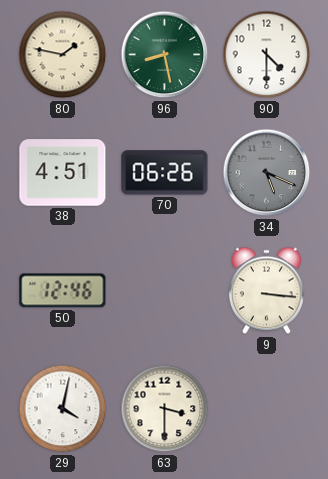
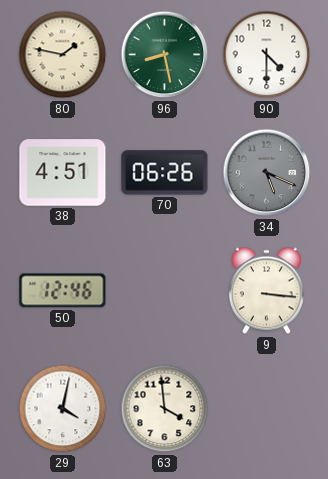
63: 3:30 -> 3:59 (165, 409)
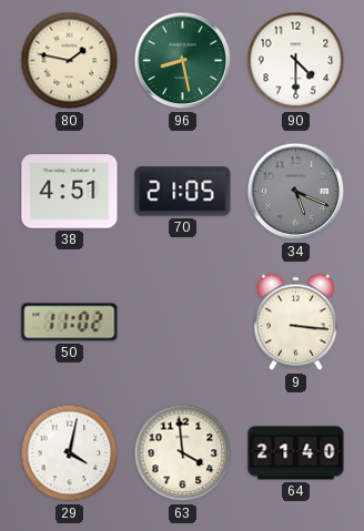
70: 06:26 -> 21:05 (183, 192)
50: 12:46 -> 11:02 (70, 323)
64: none -> 21:40 (296, 453)
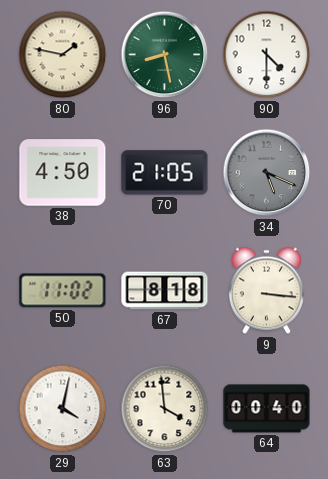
38: 4:51 -> 4:50 (63, 173)
67: none -> 8:18 (165, 291)
64: 21:40 -> 00:40 (267, 409)
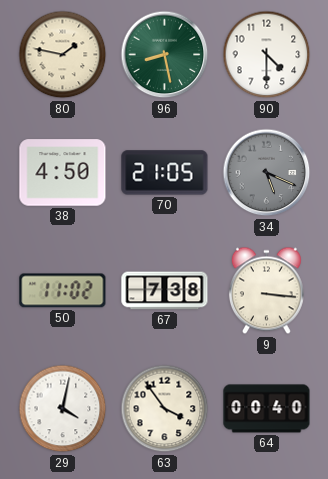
67: 8:18 -> 7:38 (165, 291)
63: 3:59 -> 3:54 (165, 409)
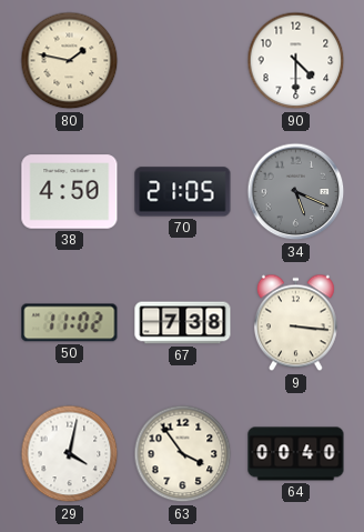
96: 8:28 -> none (165, 55)
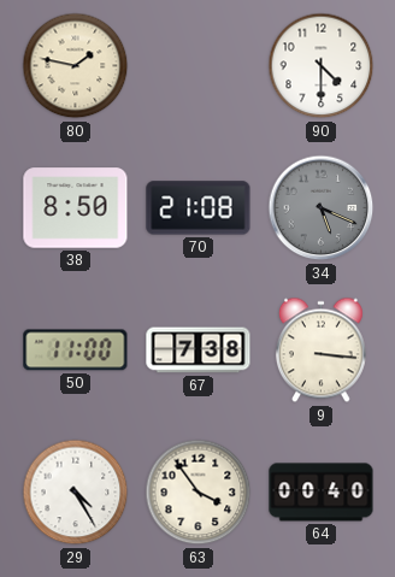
38: 4:50 -> 8:50 (76, 208)
70: 21:05 -> 21:08 (199, 208)
50: 11:02 -> 11:00 (76, 351)
29: 4:02 -> 4:25 (76, 493)
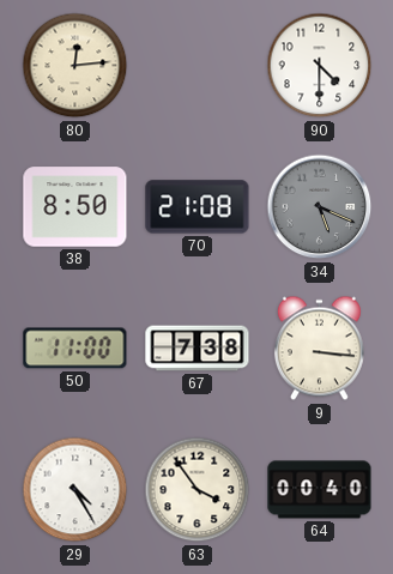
80: 1:47 -> 12:14 (75, 66)
